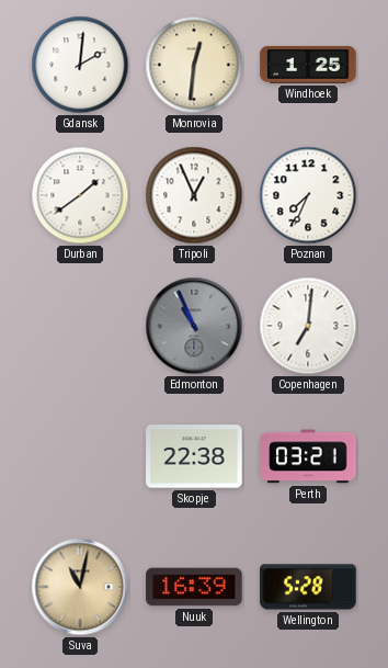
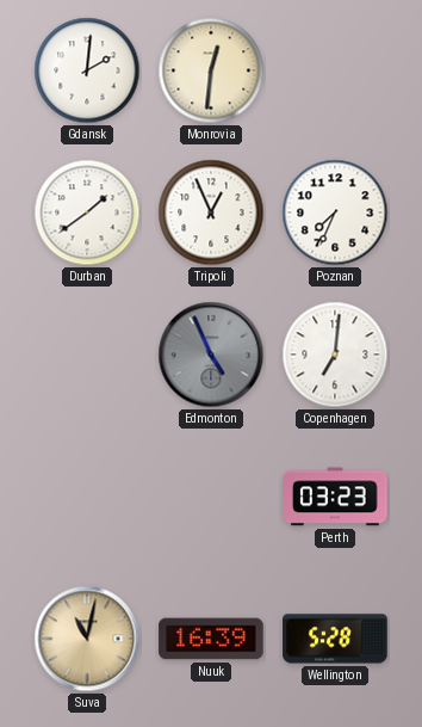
Windhoek: 1:25 -> none (308, 65)
Edmonton: 10:56 -> 4:56 (211, 355)
Skopje: 22:38 -> none (194, 456)
Perth: 03:21 -> 03:23 (335, 497)
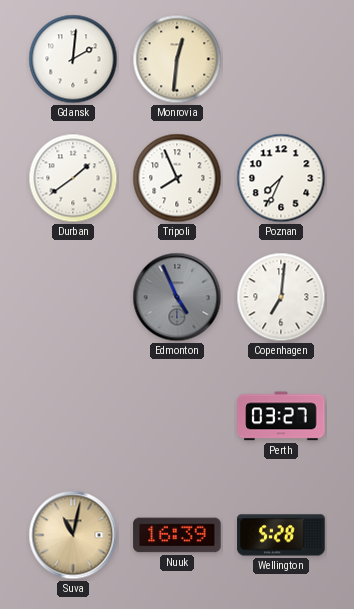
Tripoli: 12:56 -> 7:56 (177, 178)
Perth: 03:23 -> 03:27 (281, 416)
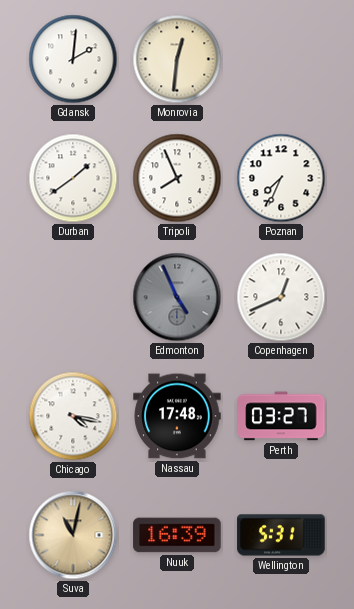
Copenhagen: 7:01 -> 12:41 (281, 297)
Chicago: none -> 4:17 (73, 416)
Nassau: none -> 17:48 (177, 416)
Wellington: 5:28 -> 5:31 (281, 535)
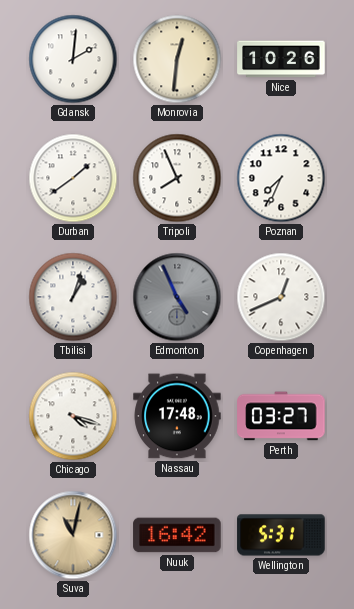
Nice: none -> 10:26 (281, 59)
Tbilisi: none -> 1:03 (73, 297)
Chicago: 4:17 -> 4:18 (73, 416)
Nuuk: 16:39 -> 16:42 (177, 535)
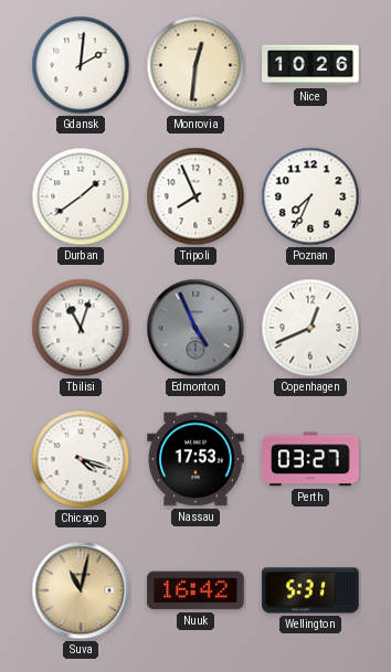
Tbilisi: 1:03 -> 11:03 (81, 328)
Nassau: 17:48 -> 17:53 (196, 459)
